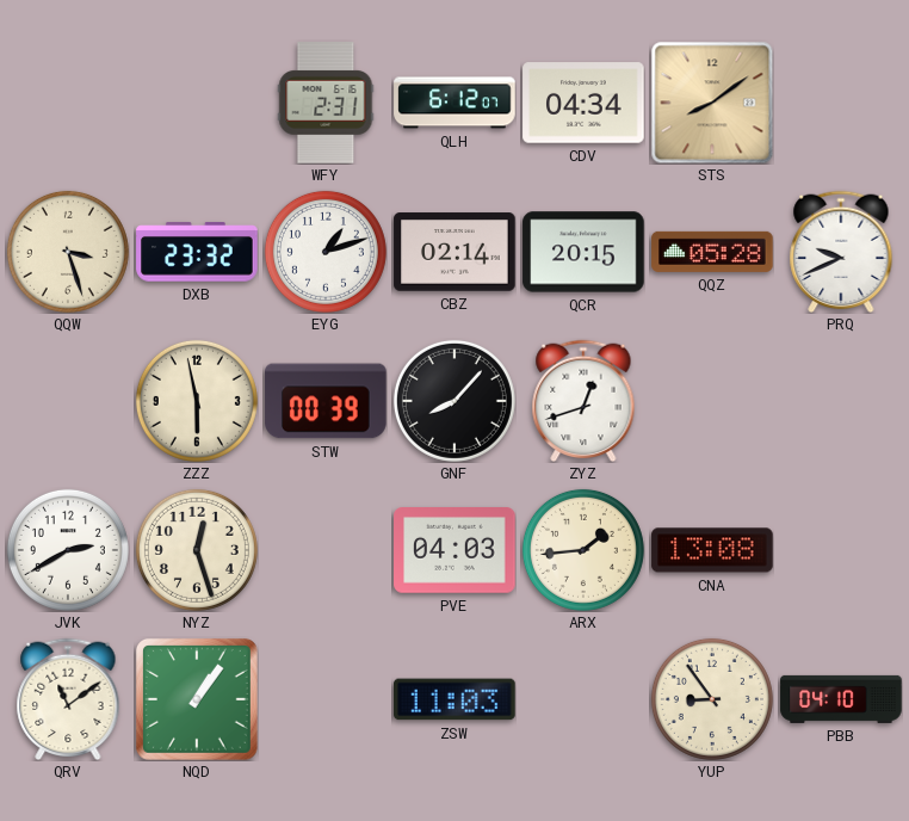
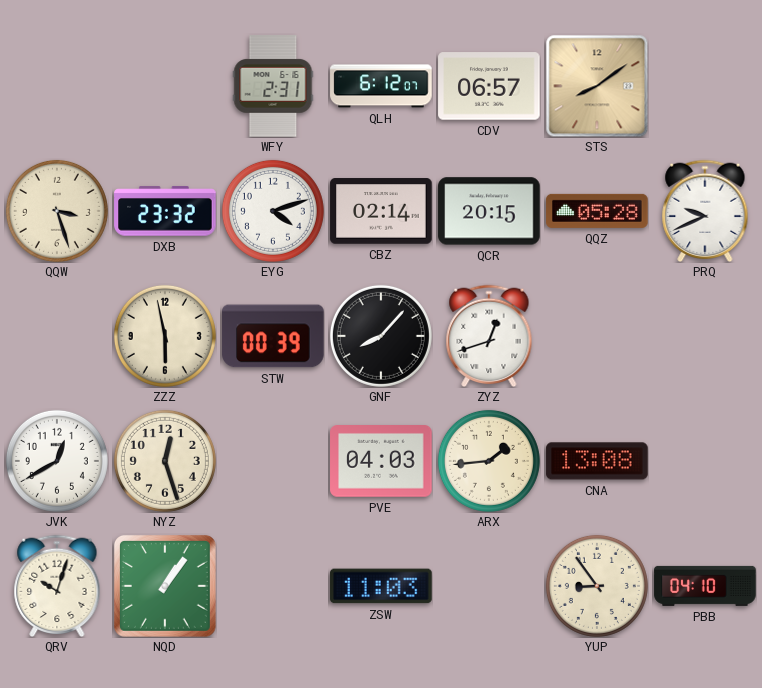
CDV: 04:34 -> 06:57 (489, 86)
EYG: 1:12 -> 4:12 (273, 211)
JVK: 2:40 -> 12:40 (57, 461)
QRV: 11:09 -> 10:03 (57, 586)
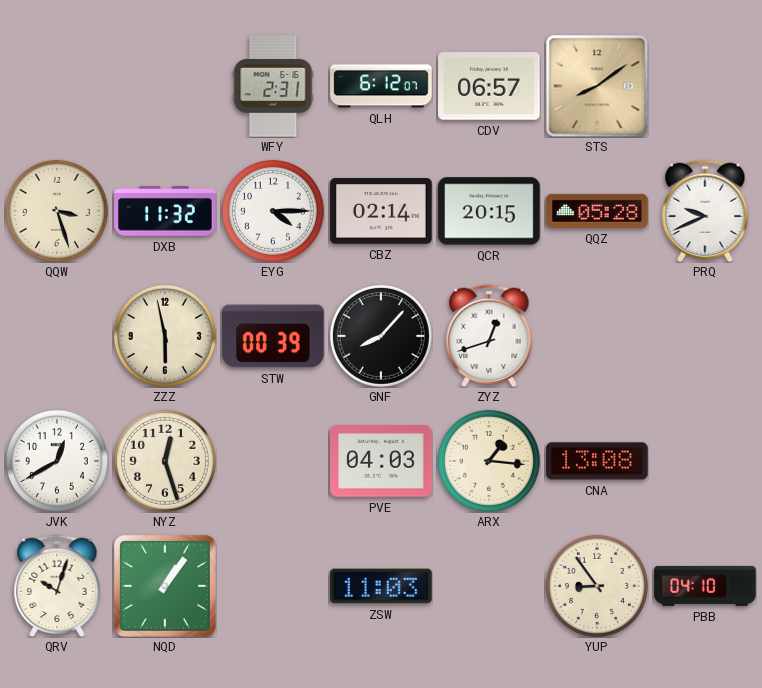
DXB: 23:32 -> 11:32 (165, 211)
EYG: 4:12 -> 4:15 (273, 211)
ARX: 1:44 -> 1:16 (489, 461)
